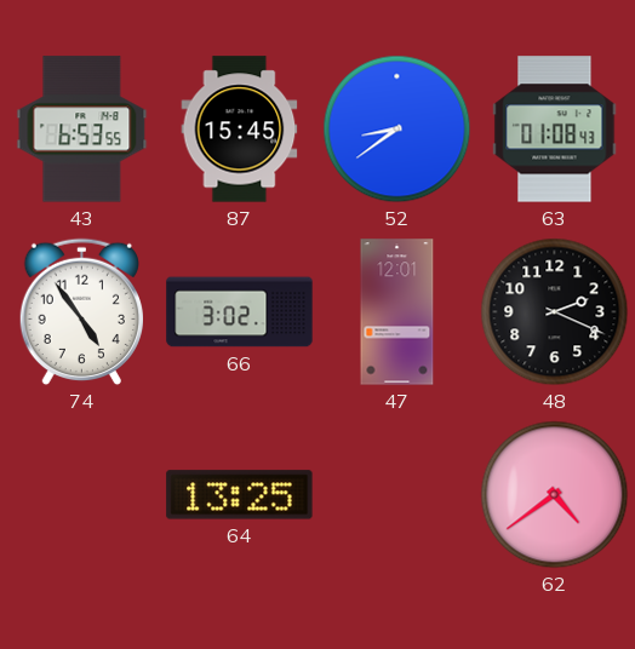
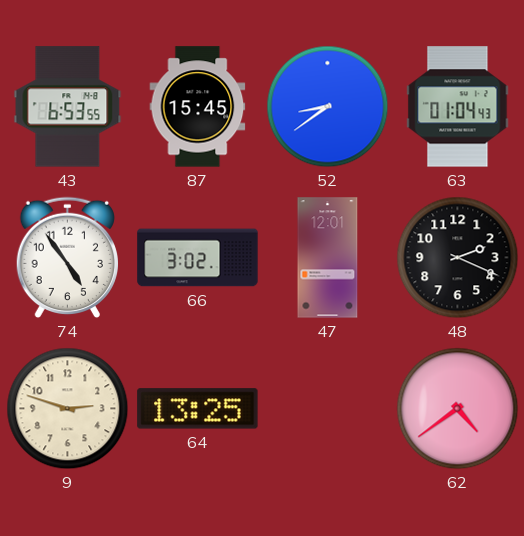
63: 01:08 -> 01:04 (458, 107)
9: none -> 2:48 (68, 409)
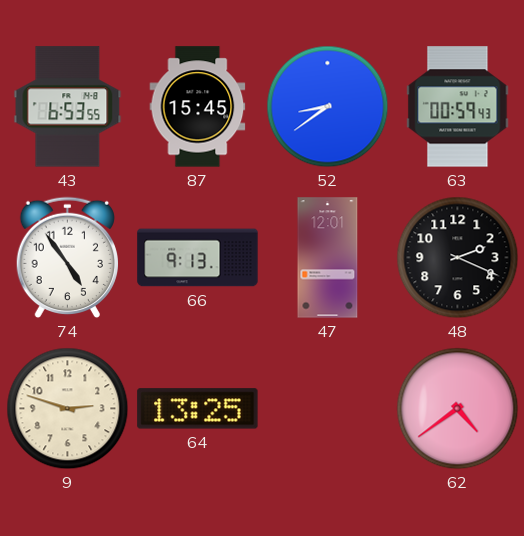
63: 01:04 -> 00:59 (458, 107)
66: 3:02 -> 9:13 (198, 258)
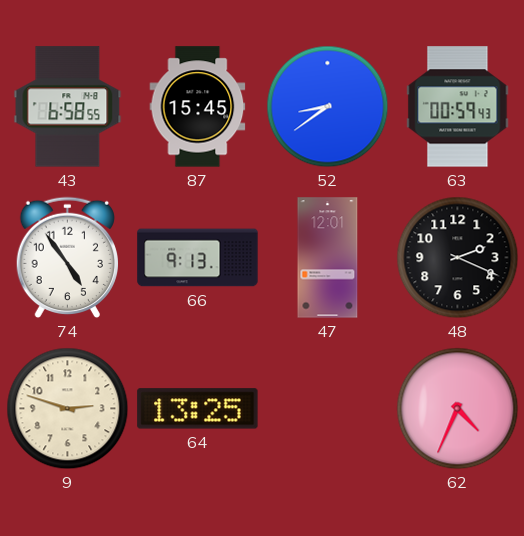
43: 6:53 -> 6:58 (68, 107)
62: 4:39 -> 4:34 (458, 409)
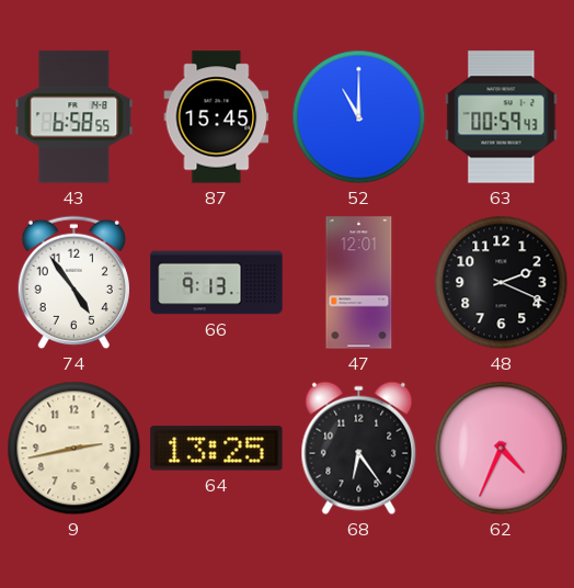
52: 8:39 -> 11:00 (359, 117)
9: 2:48 -> 2:43 (74, 449)
68: none -> 6:24 (359, 449)
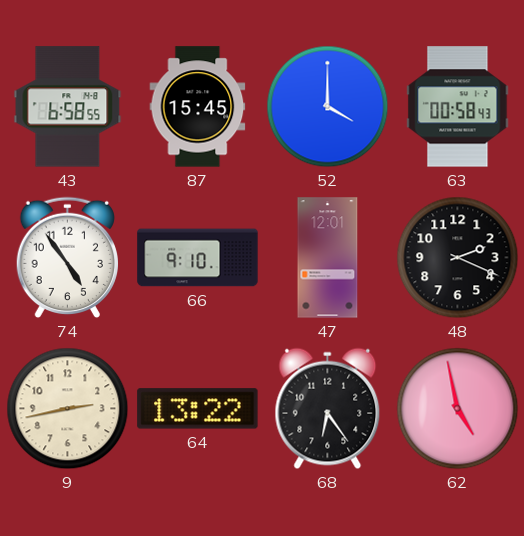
52: 11:00 -> 4:00 (328, 107)
63: 00:59 -> 00:58 (458, 107)
66: 9:13 -> 9:10 (198, 258)
64: 13:25 -> 13:22 (198, 409)
62: 4:34 -> 4:58 (458, 409)
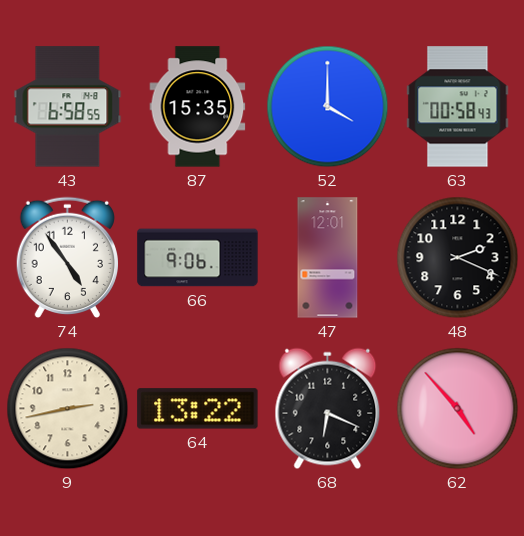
87: 15:45 -> 15:35 (198, 107)
66: 9:10 -> 9:06 (198, 258)
68: 6:24 -> 6:19 (328, 409)
62: 4:58 -> 4:53 (458, 409)
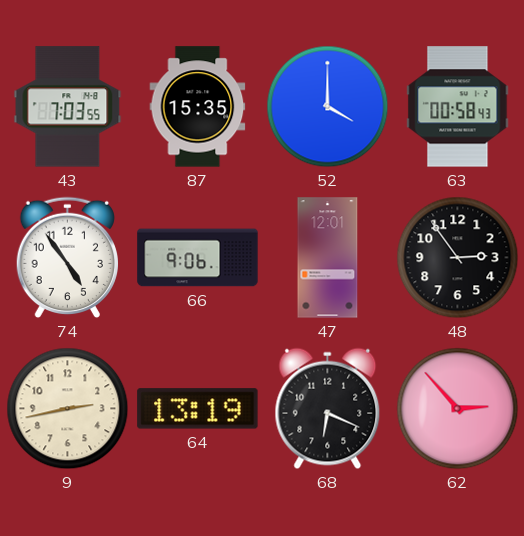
43: 6:58 -> 7:03 (68, 107)
48: 2:19 -> 2:54 (458, 258)
64: 13:22 -> 13:19 (198, 409)
62: 4:53 -> 2:53 (458, 409)
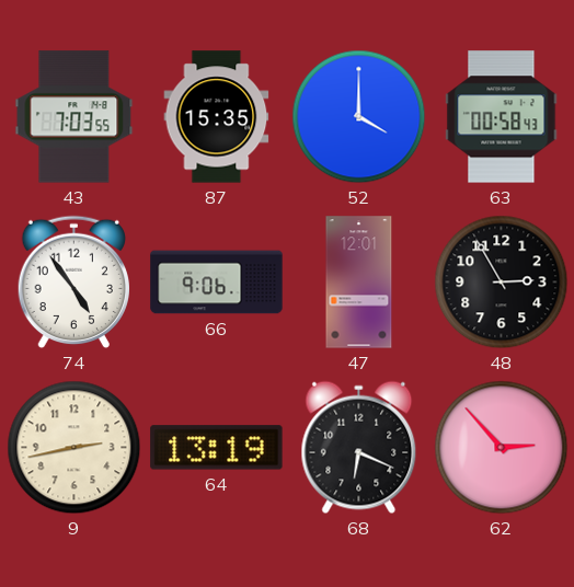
48: 2:54 -> 2:55 (502, 283)
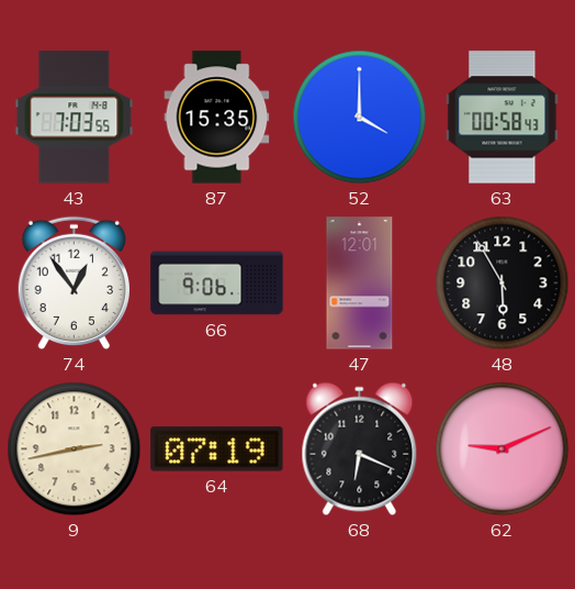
74: 4:54 -> 12:54 (74, 284)
48: 2:55 -> 5:55 (503, 284)
64: 13:19 -> 07:19 (217, 449)
62: 2:53 -> 9:11 (503, 449)
